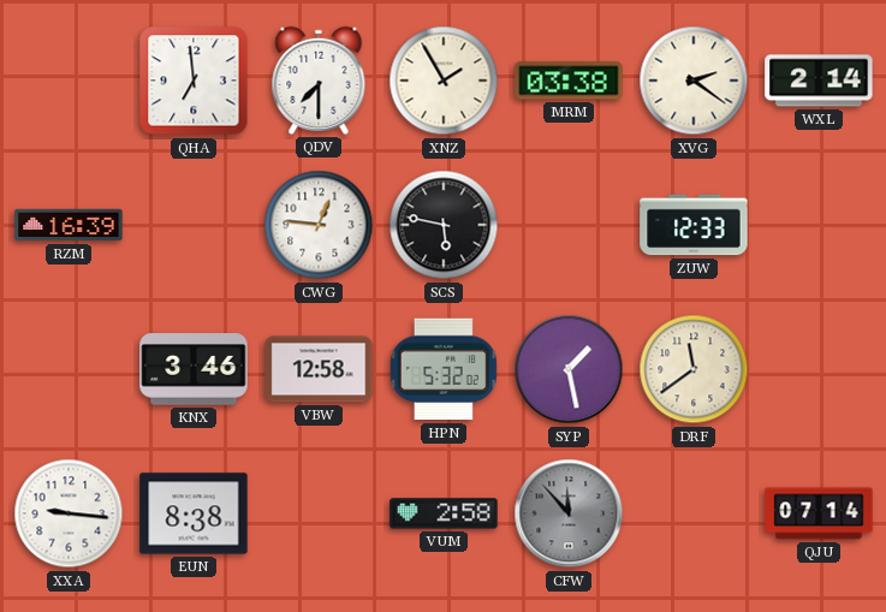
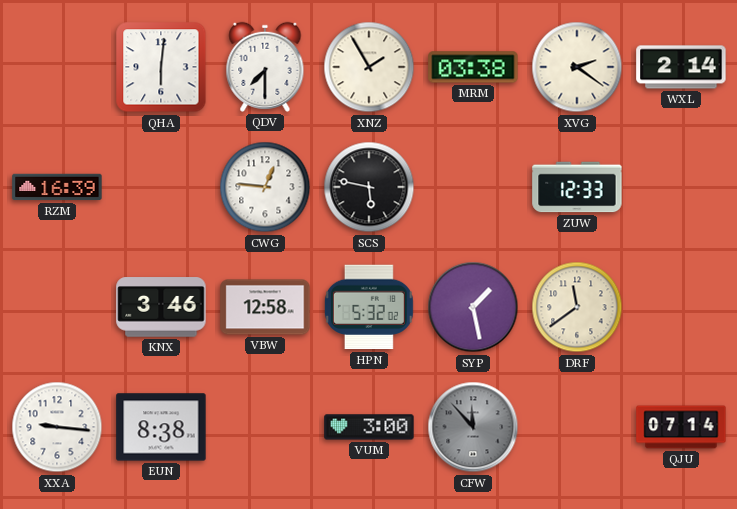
QHA: 6:59 -> 6:01 (161, 67)
VUM: 2:58 -> 3:00 (369, 427)
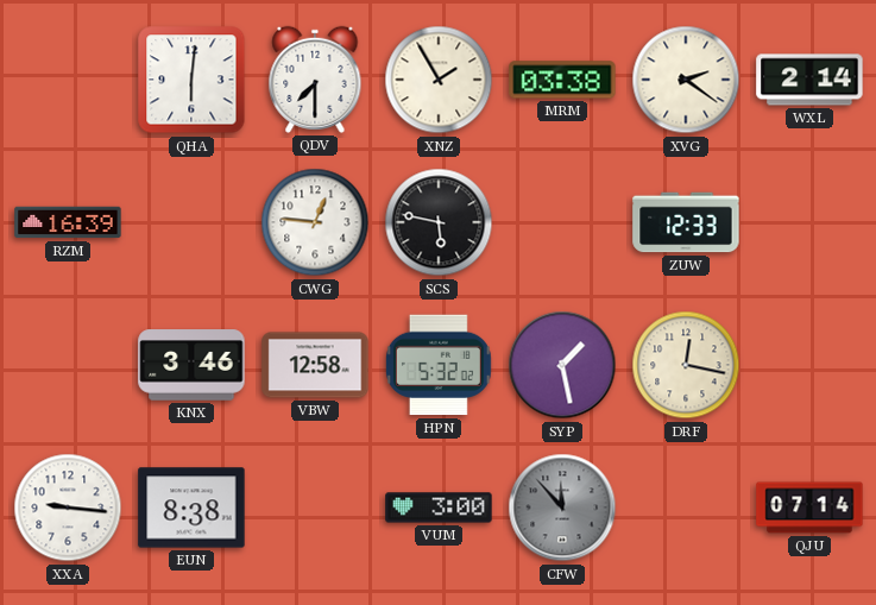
DRF: 11:39 -> 12:17 (686, 365)
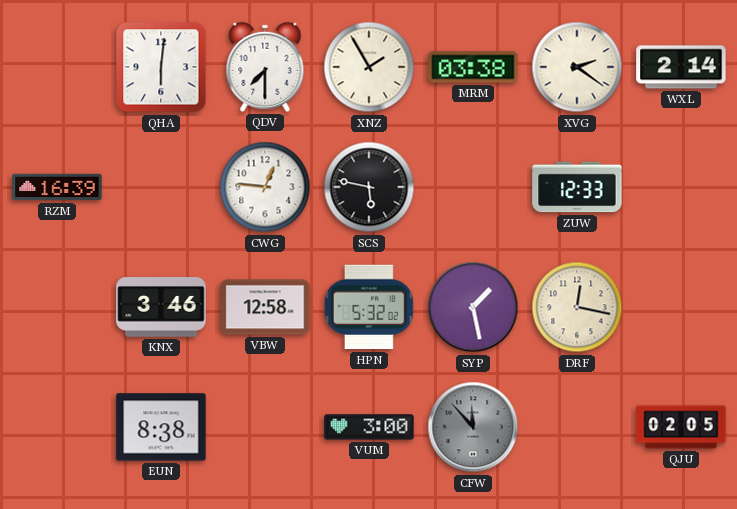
XXA: 9:16 -> none (68, 508)
QJU: 07:14 -> 02:05 (681, 427)
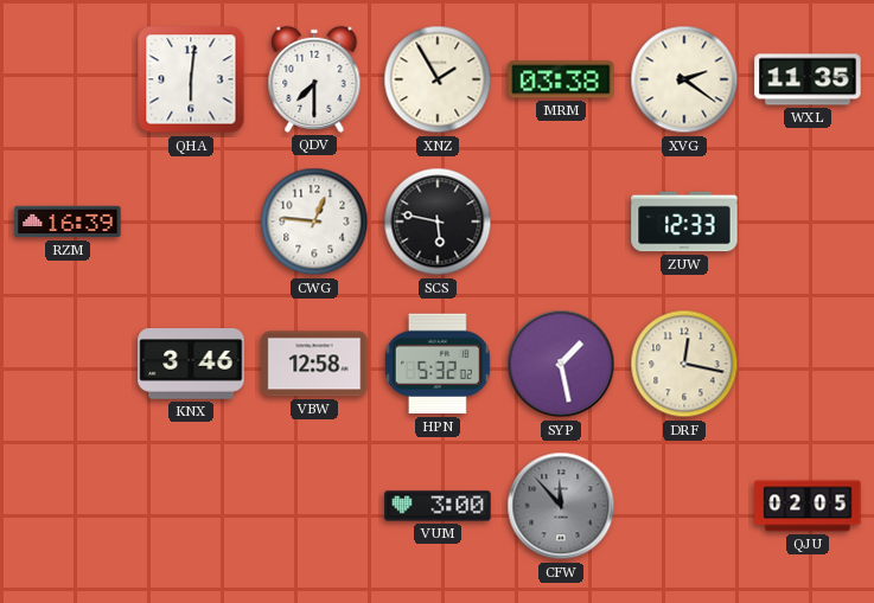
WXL: 2:14 -> 11:35 (808, 79)
EUN: 8:38 -> none (161, 427)
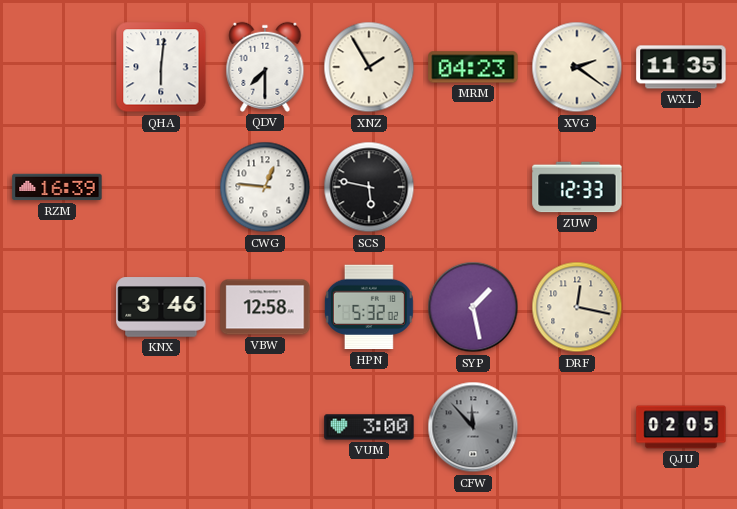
MRM: 03:38 -> 04:23 (473, 67)
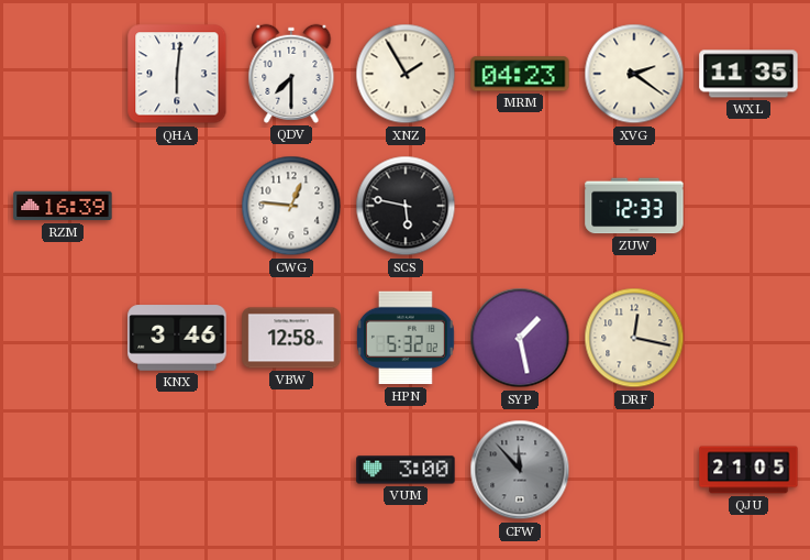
QJU: 02:05 -> 21:05 (748, 470)
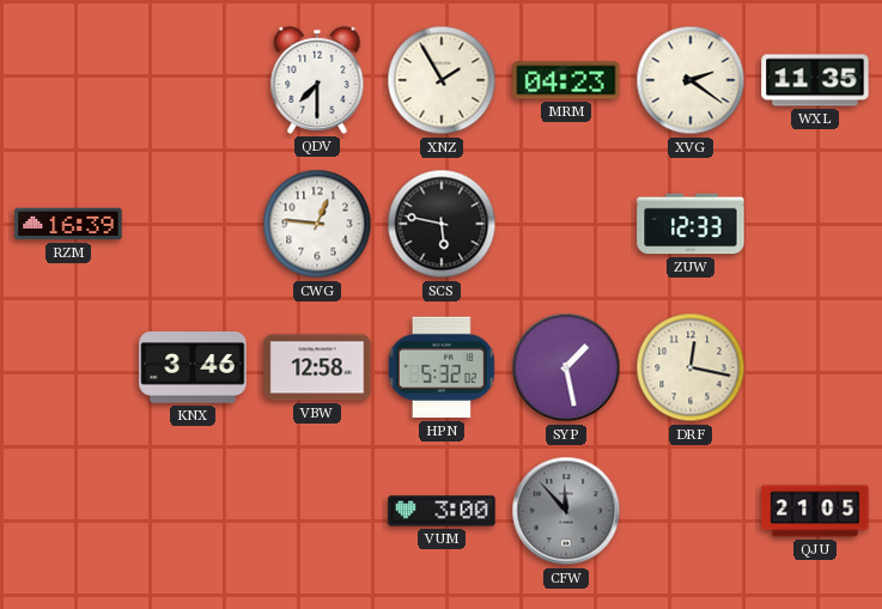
QHA: 6:01 -> none (177, 74)
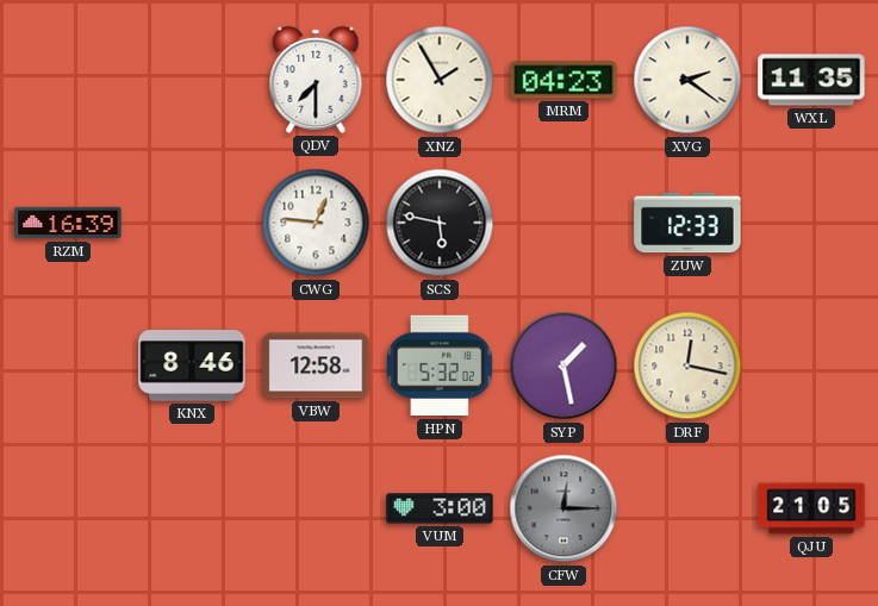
KNX: 3:46 -> 8:46 (192, 366)
CFW: 11:53 -> 12:15 (563, 508)
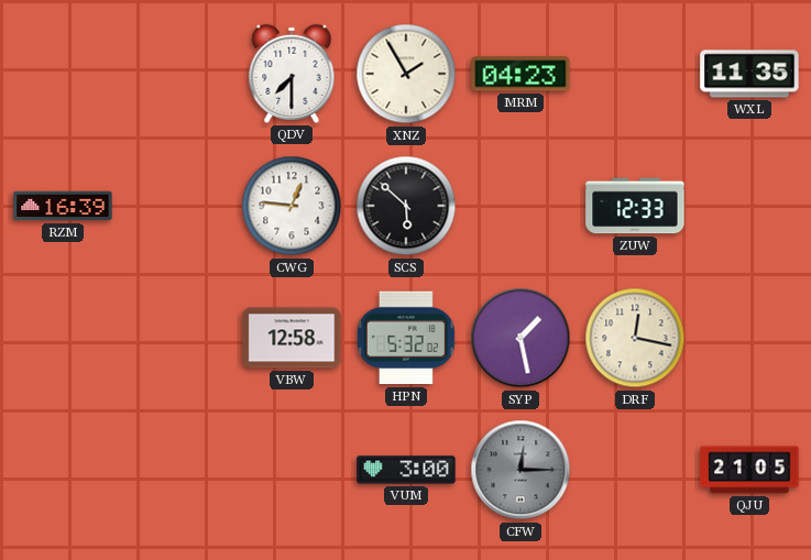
XVG: 2:21 -> none (687, 80)
SCS: 5:47 -> 5:52 (406, 206)
KNX: 8:46 -> none (192, 366)
